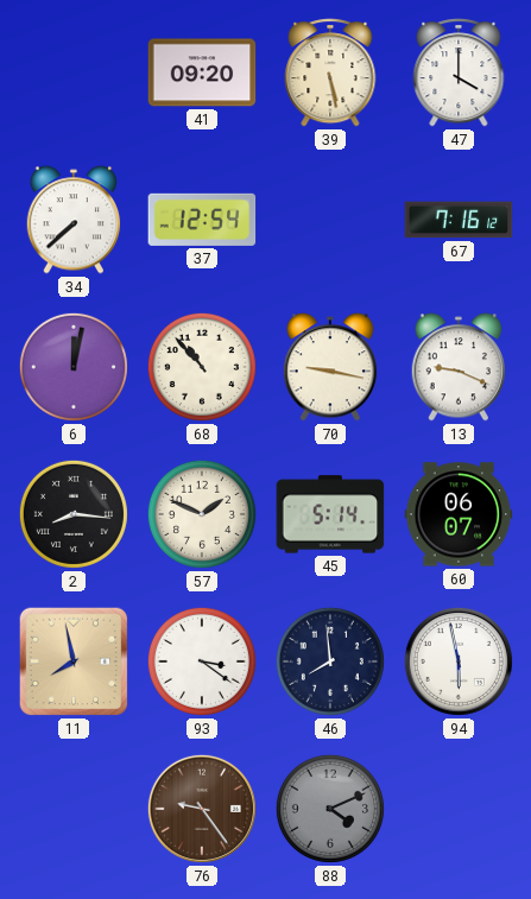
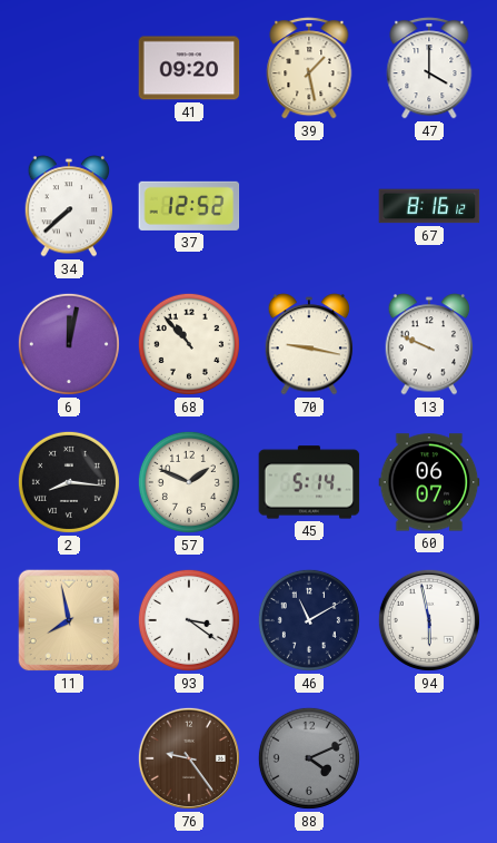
39: 5:28 -> 1:28 (309, 68)
37: 12:54 -> 12:52 (189, 206)
67: 7:16 -> 8:16 (429, 206)
13: 9:19 -> 9:49 (429, 344)
46: 7:59 -> 11:10 (309, 620)
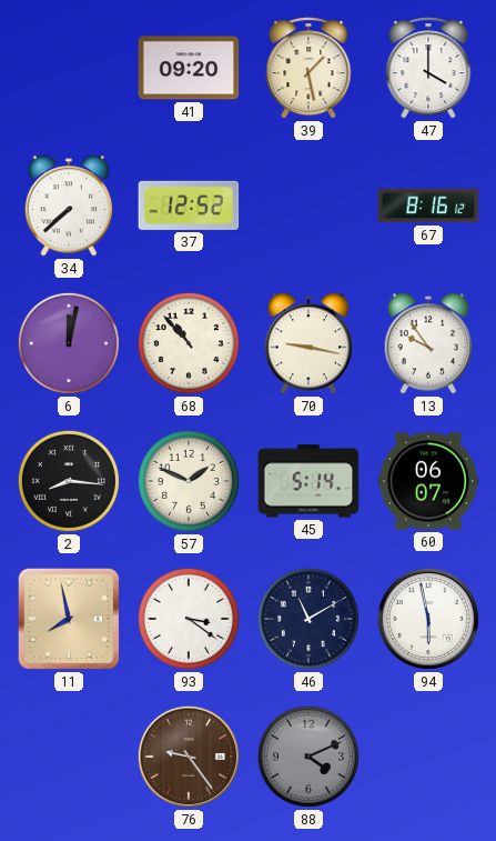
13: 9:49 -> 9:54 (428, 343)
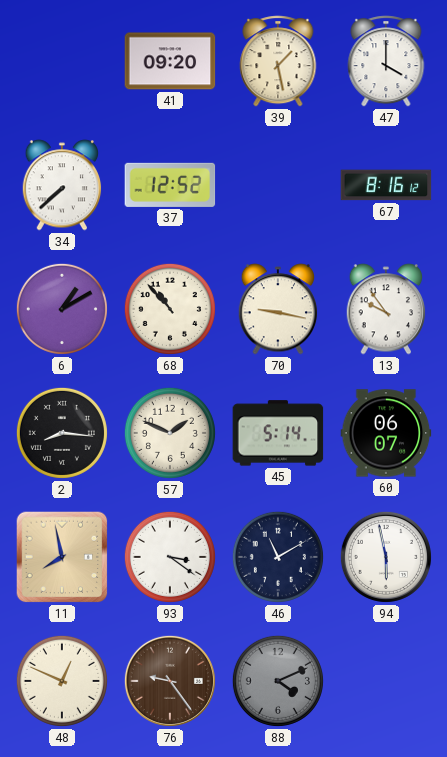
6: 12:02 -> 1:10 (62, 309)
48: none -> 12:49 (62, 681)
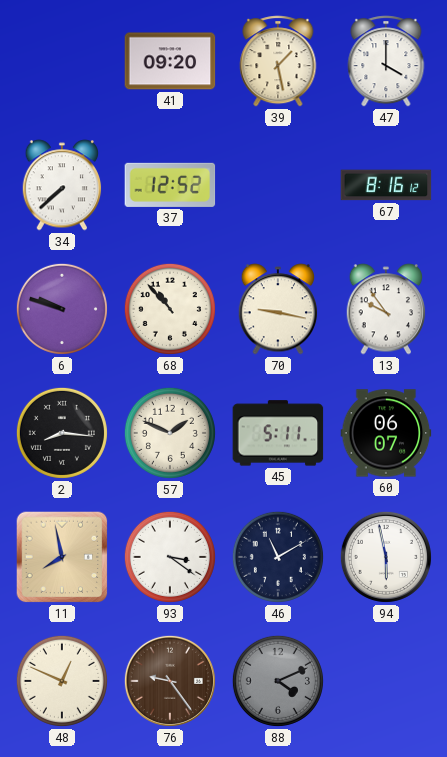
6: 1:10 -> 9:48 (62, 309)
45: 5:14 -> 5:11 (278, 433)
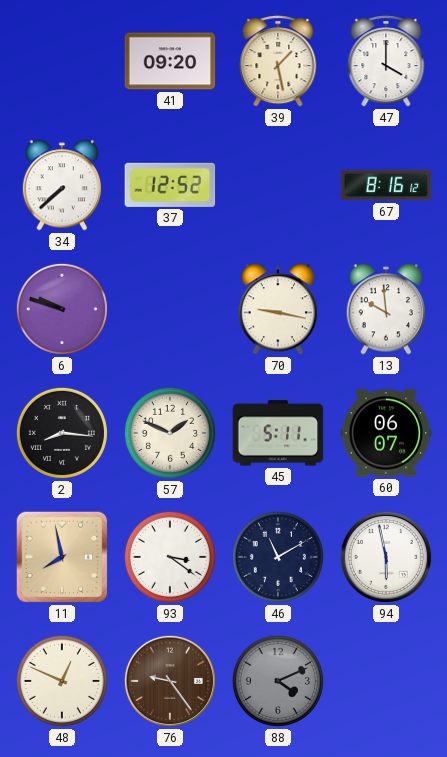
68: 10:53 -> none (170, 309)
13: 9:54 -> 9:59 (386, 309)
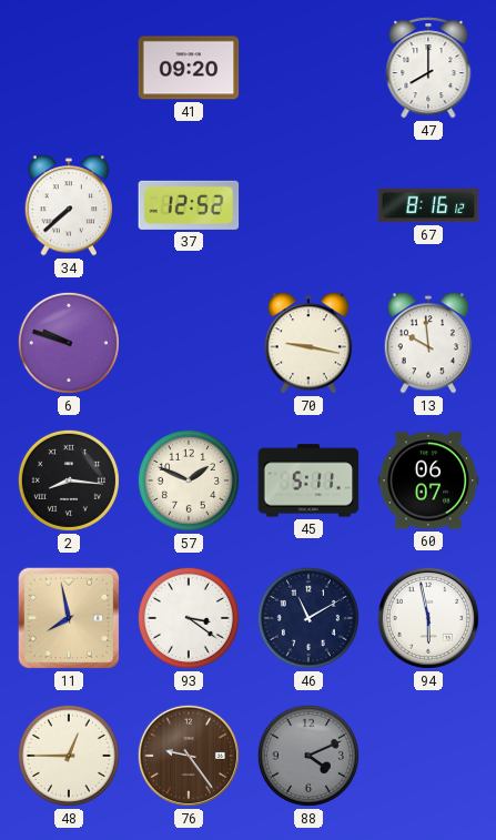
39: 1:28 -> none (278, 61)
47: 4:00 -> 8:00 (428, 68)
48: 12:49 -> 12:45 (69, 756)
